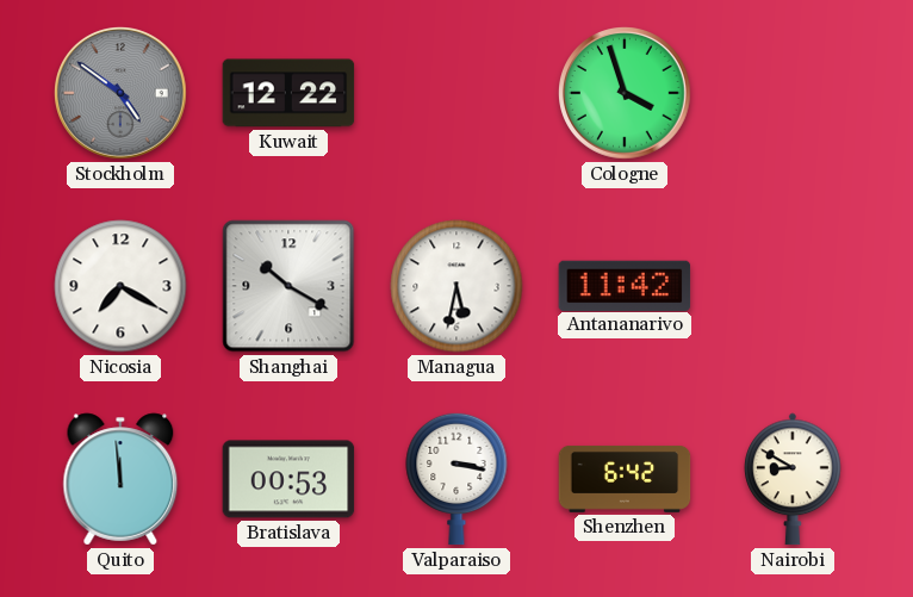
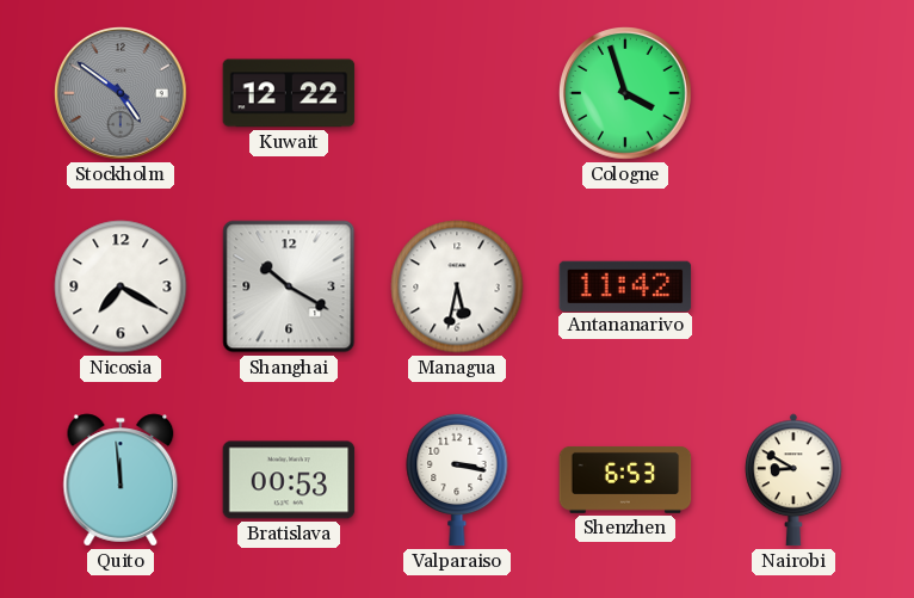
Shenzhen: 6:42 -> 6:53 (625, 480)
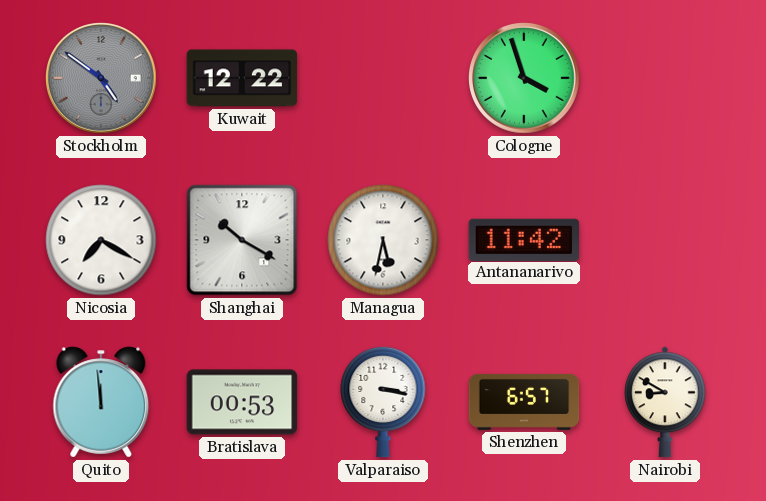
Shenzhen: 6:53 -> 6:57 (524, 402)
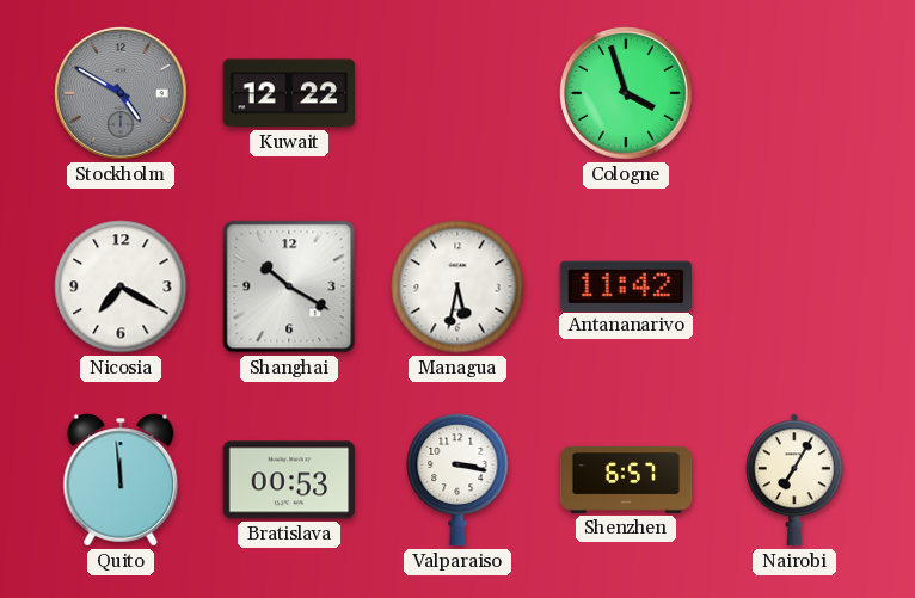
Stockholm: 4:51 -> 4:50 (122, 94)
Nairobi: 8:50 -> 7:05 (796, 480)
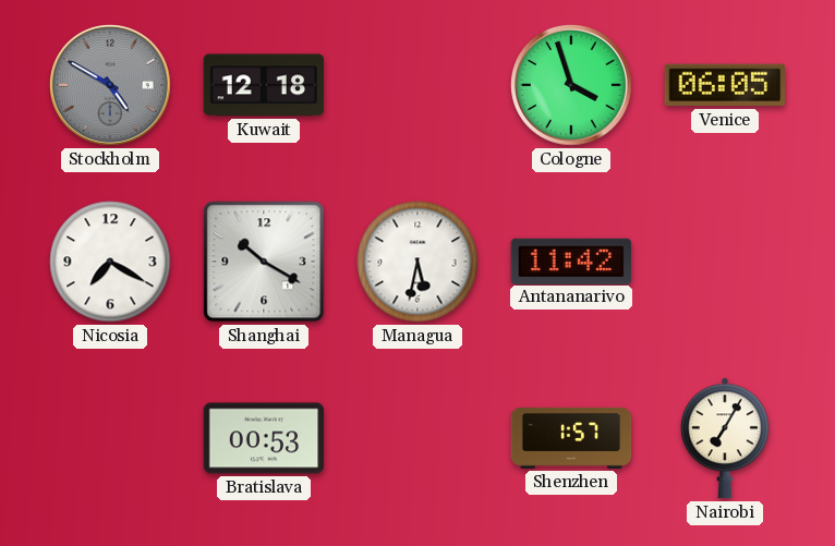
Kuwait: 12:22 -> 12:18 (264, 85)
Venice: none -> 06:05 (725, 85)
Quito: 11:59 -> none (121, 480)
Valparaiso: 3:17 -> none (457, 480)
Shenzhen: 6:57 -> 1:57 (571, 438)
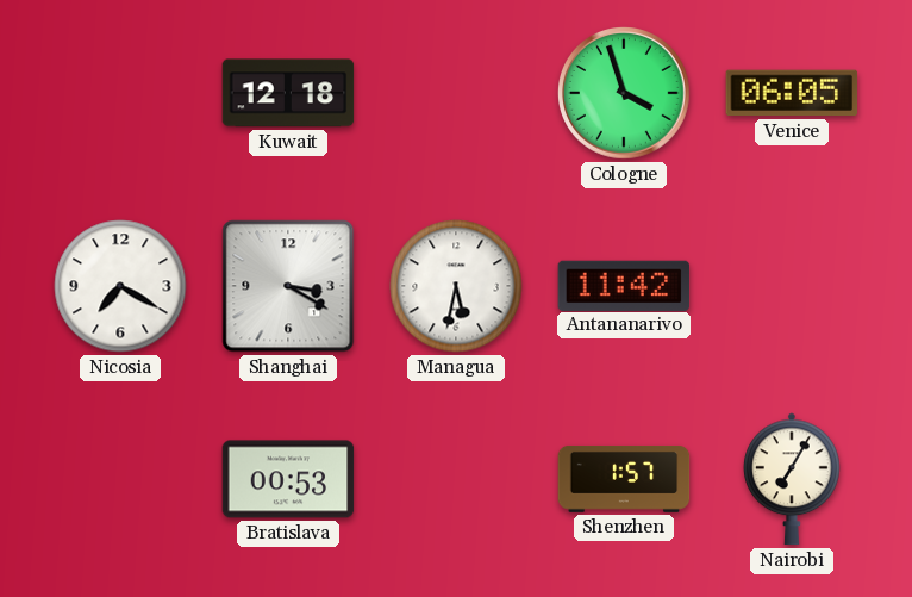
Stockholm: 4:50 -> none (111, 86)
Shanghai: 10:20 -> 3:20 (288, 286)
